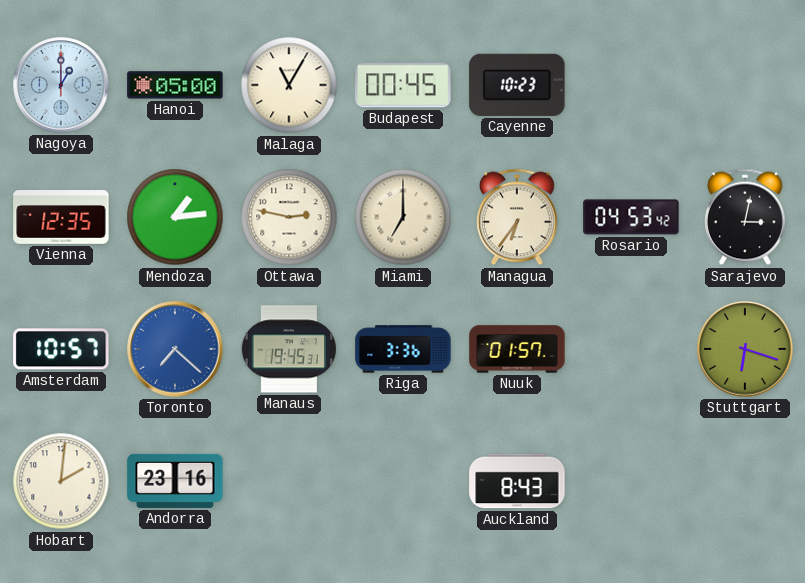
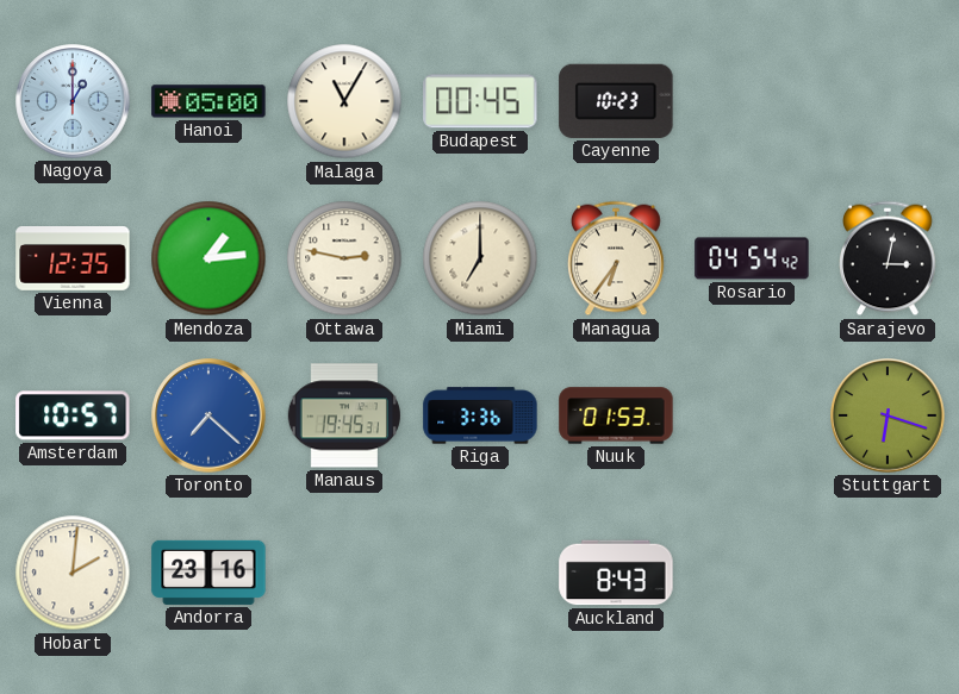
Rosario: 04:53 -> 04:54 (752, 258)
Nuuk: 01:57 -> 01:53 (616, 415)
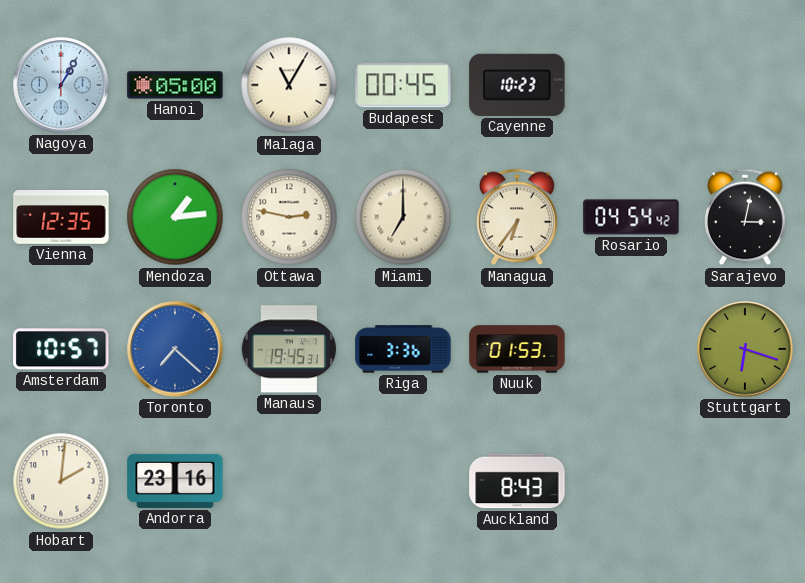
Nagoya: 1:00 -> 1:05 (61, 85)
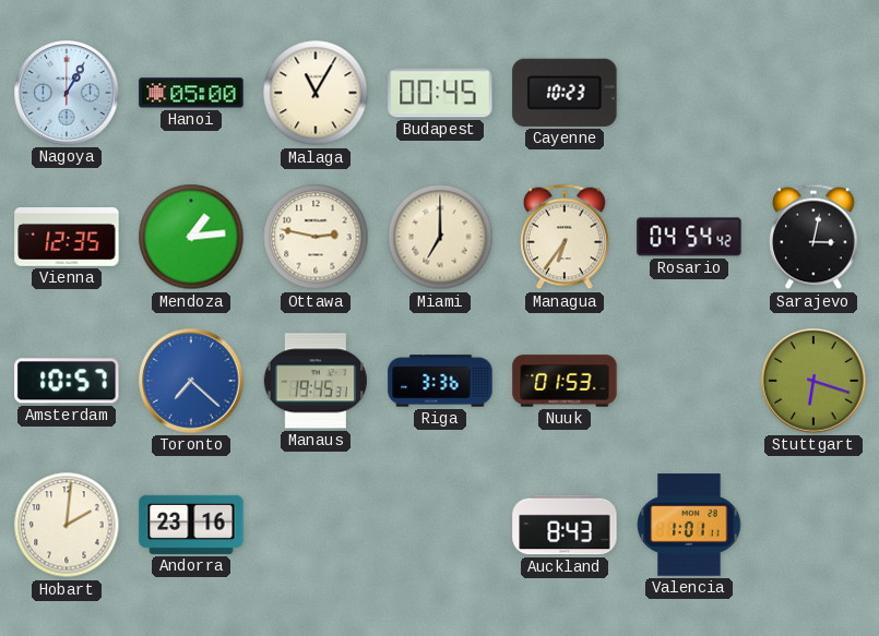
Valencia: none -> 1:01 (689, 525)
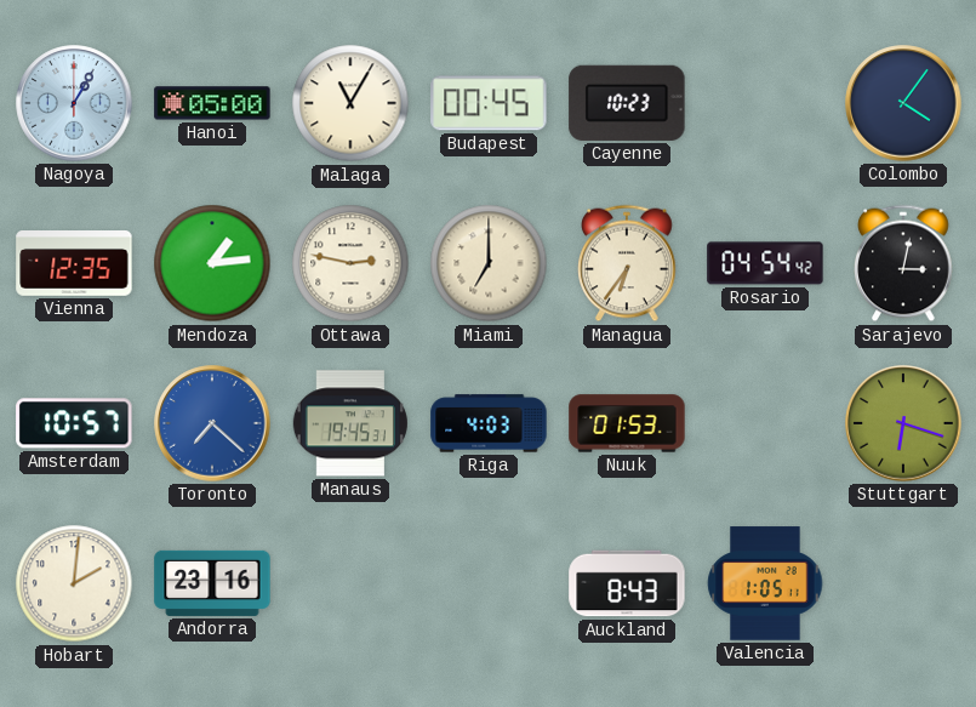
Colombo: none -> 4:06 (903, 103)
Riga: 3:36 -> 4:03 (489, 423)
Valencia: 1:01 -> 1:05 (765, 583)
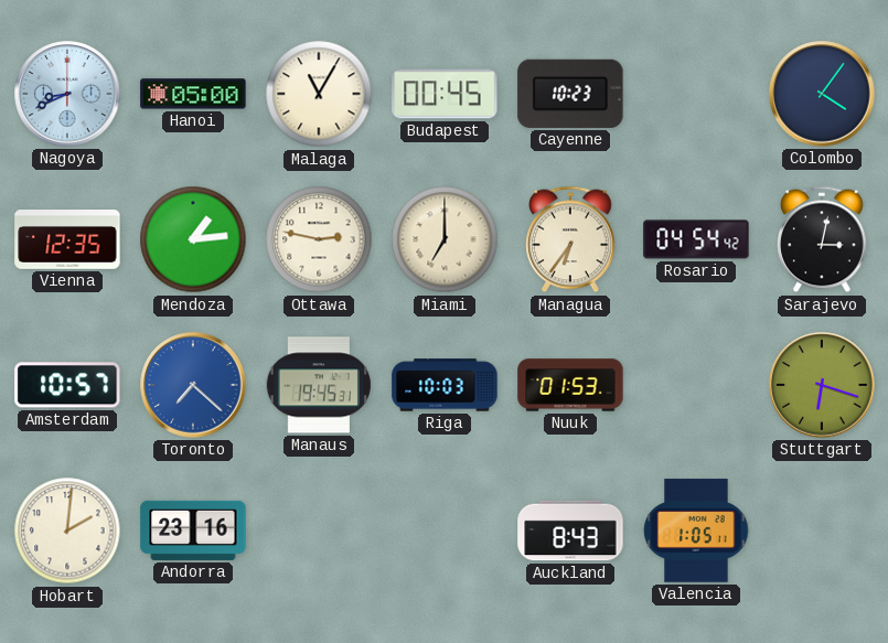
Nagoya: 1:05 -> 8:41 (67, 94)
Riga: 4:03 -> 10:03 (445, 385)
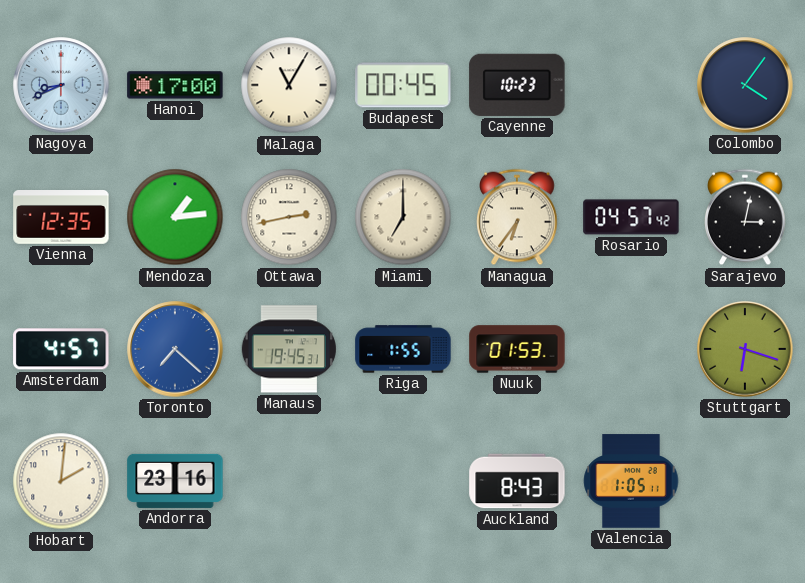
Hanoi: 05:00 -> 17:00 (175, 85)
Ottawa: 2:47 -> 2:43 (289, 217)
Rosario: 04:54 -> 04:57 (631, 217)
Amsterdam: 10:57 -> 4:57 (61, 349)
Riga: 10:03 -> 1:55 (403, 349)
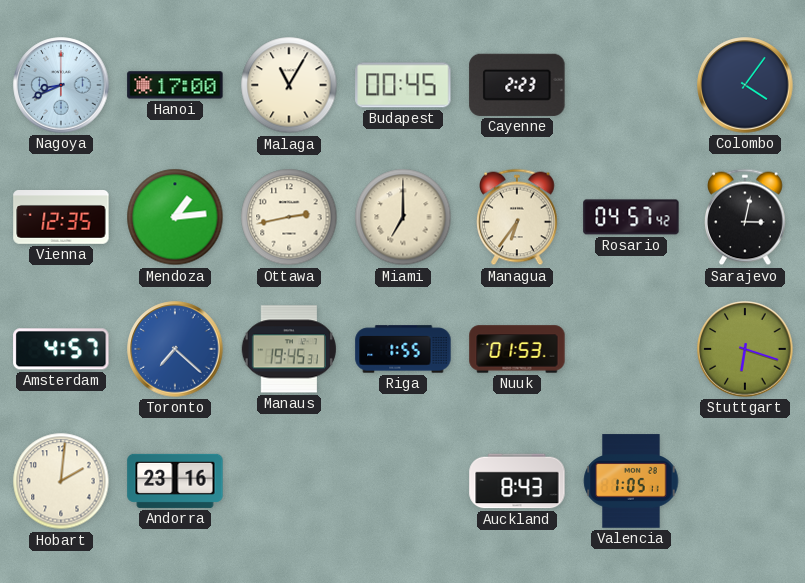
Cayenne: 10:23 -> 2:23 (517, 85)
